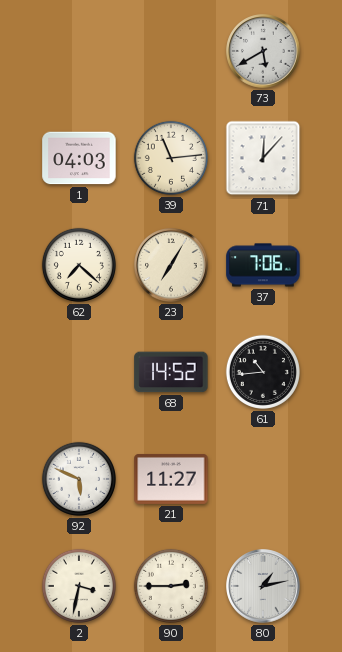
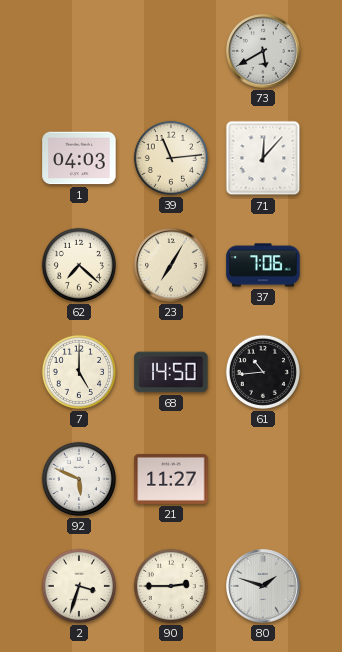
7: none -> 5:00 (79, 372)
68: 14:52 -> 14:50 (171, 372)
2: 3:32 -> 3:33 (79, 586)
80: 1:13 -> 1:48 (263, 586)
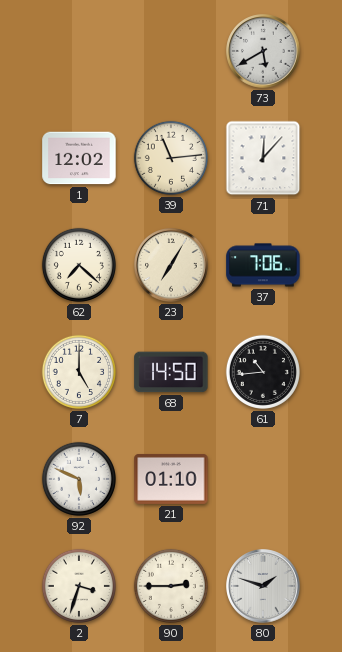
1: 04:03 -> 12:02 (79, 158)
21: 11:27 -> 01:10 (171, 479)
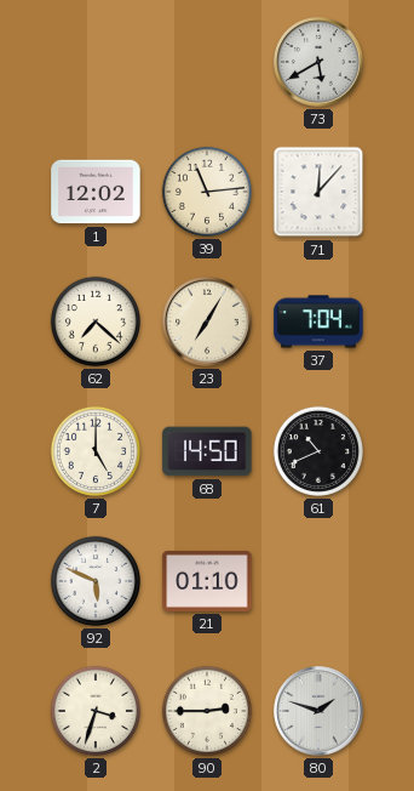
37: 7:06 -> 7:04 (318, 321)
61: 10:44 -> 10:41 (318, 451)
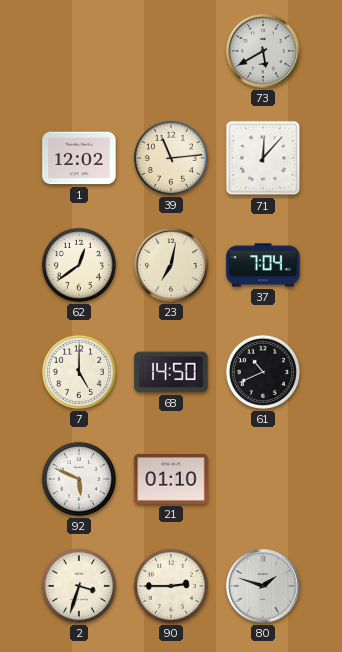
62: 7:22 -> 12:39 (79, 265)
23: 7:05 -> 7:02 (171, 265)
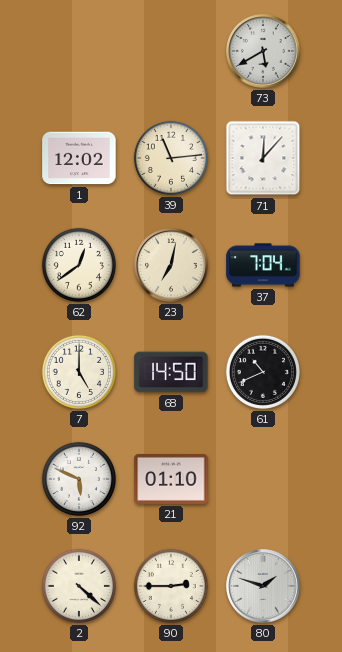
2: 3:33 -> 4:22 (79, 586)
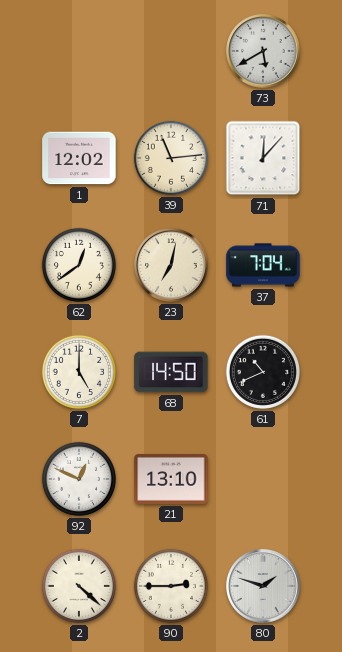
92: 5:49 -> 12:49 (79, 479)
21: 01:10 -> 13:10 (171, 479)
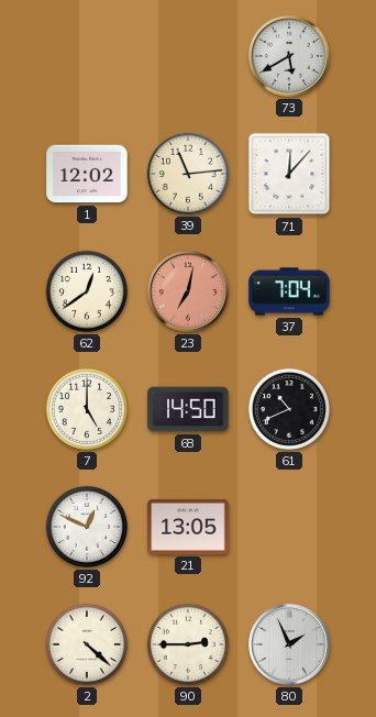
23 dial: cream -> salmon (188, 291)
21: 13:10 -> 13:05 (188, 527)
80: 1:48 -> 1:56 (289, 644)
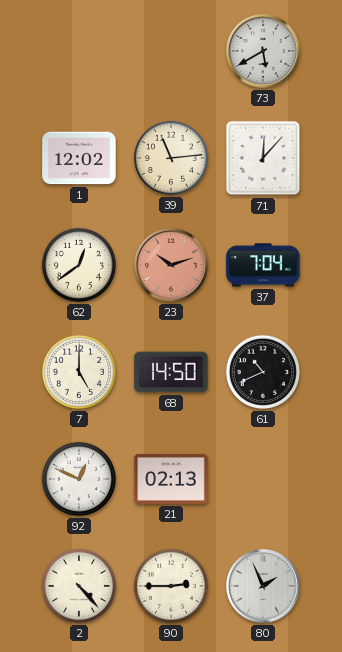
23: 7:02 -> 10:12 (171, 265)
21: 13:05 -> 02:13 (171, 479)
2: 4:22 -> 4:23 (79, 586)
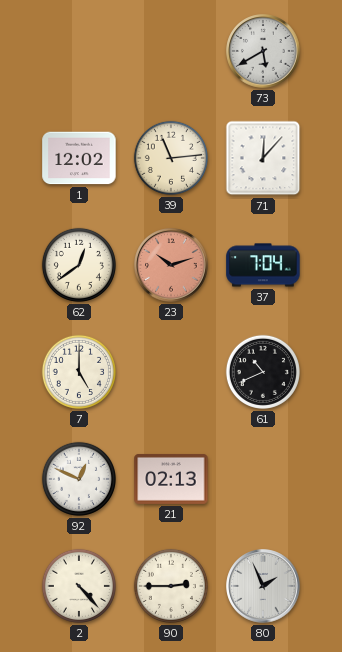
68: 14:50 -> none (171, 372)
